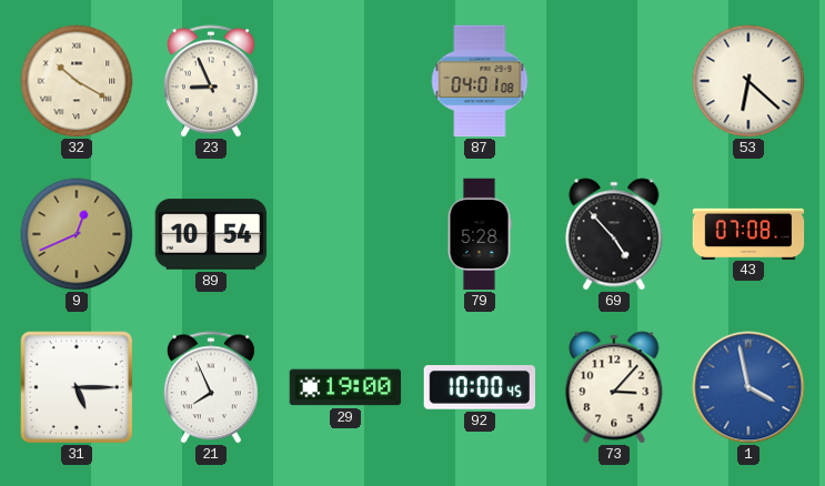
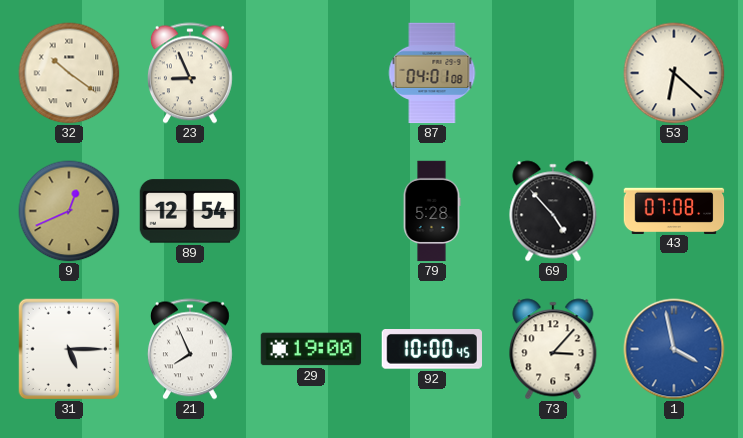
32: 10:20 -> 10:21 (69, 73)
89: 10:54 -> 12:54 (190, 211)
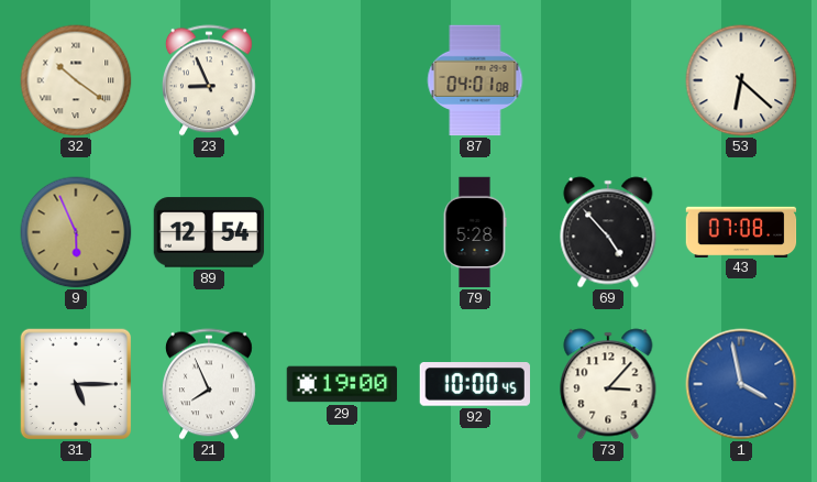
9: 12:41 -> 5:56 (76, 232)
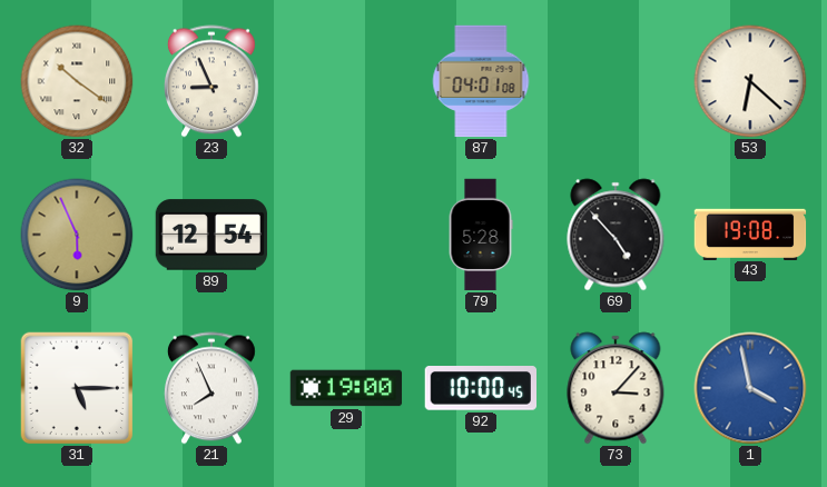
43: 07:08 -> 19:08 (750, 233)
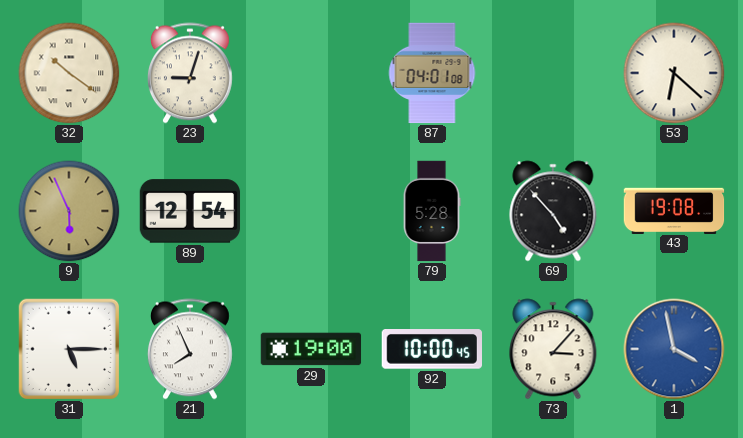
23: 8:56 -> 9:03 (190, 73)
